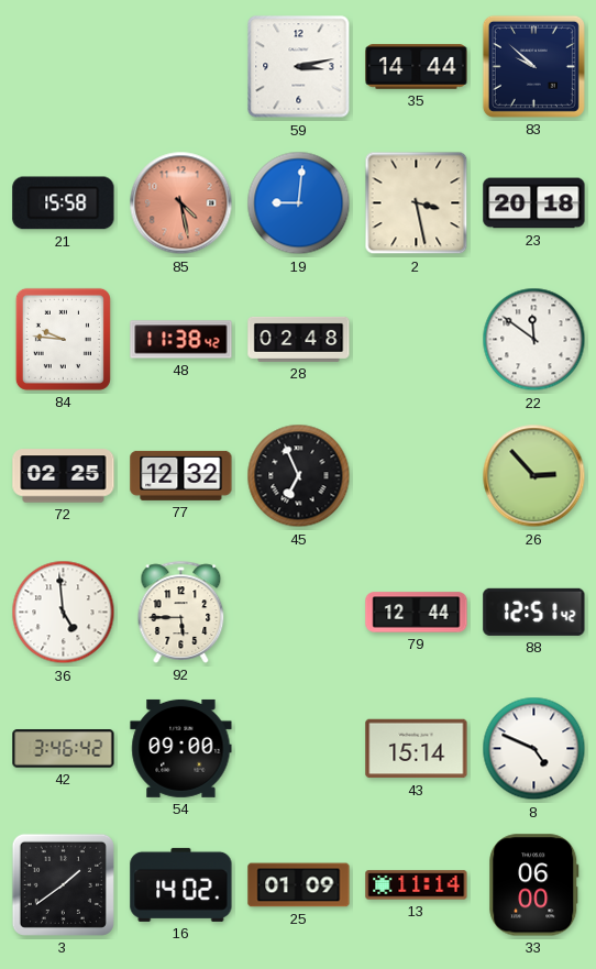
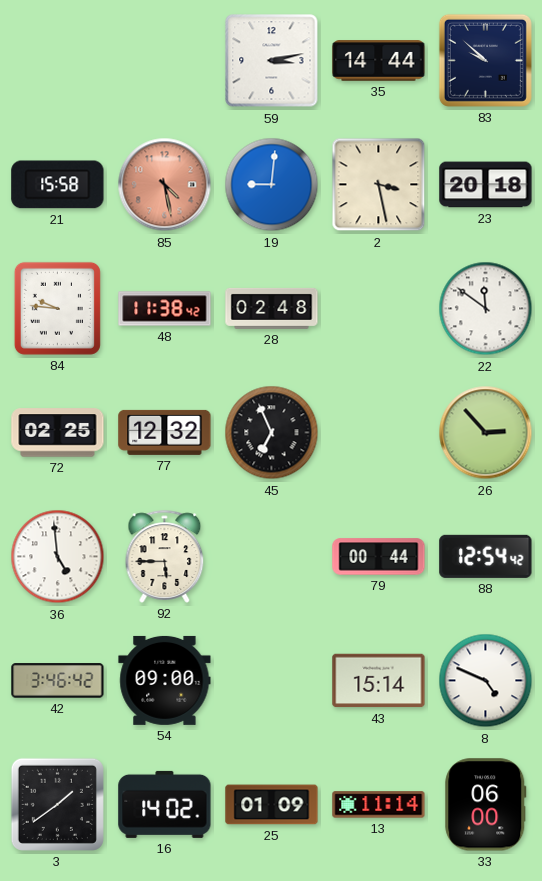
79: 12:44 -> 00:44 (379, 557)
88: 12:51 -> 12:54 (486, 556)
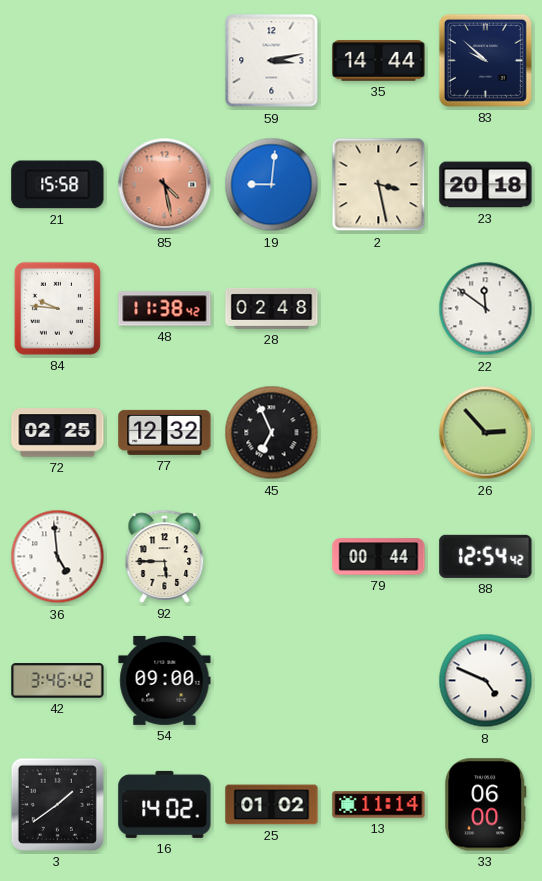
43: 15:14 -> none (379, 681)
25: 01:09 -> 01:02 (272, 805)
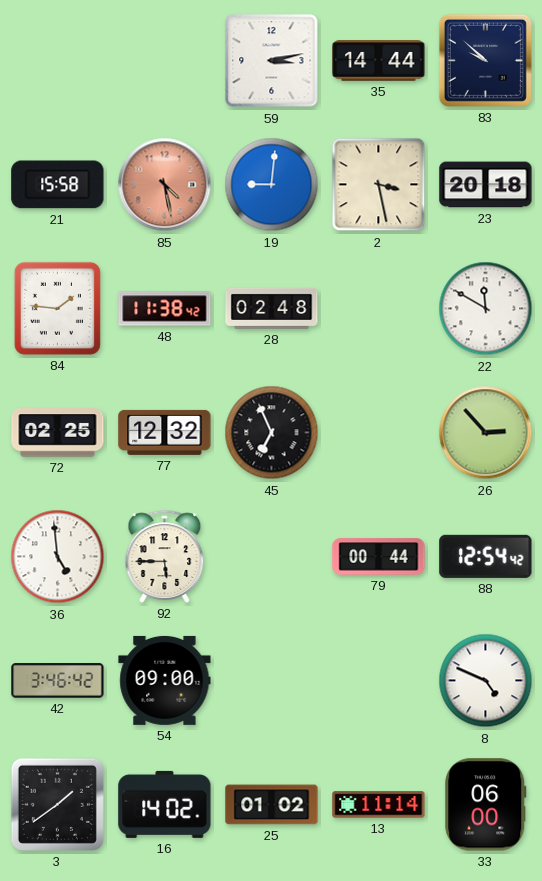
84: 9:46 -> 1:46 (57, 308)
22: 11:51 -> 11:50 (486, 309)
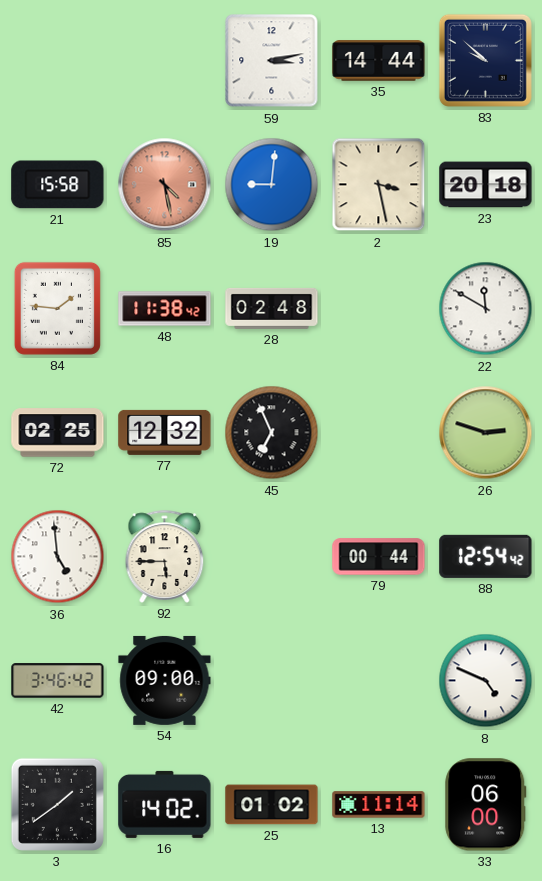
26: 2:53 -> 2:48 (486, 433)
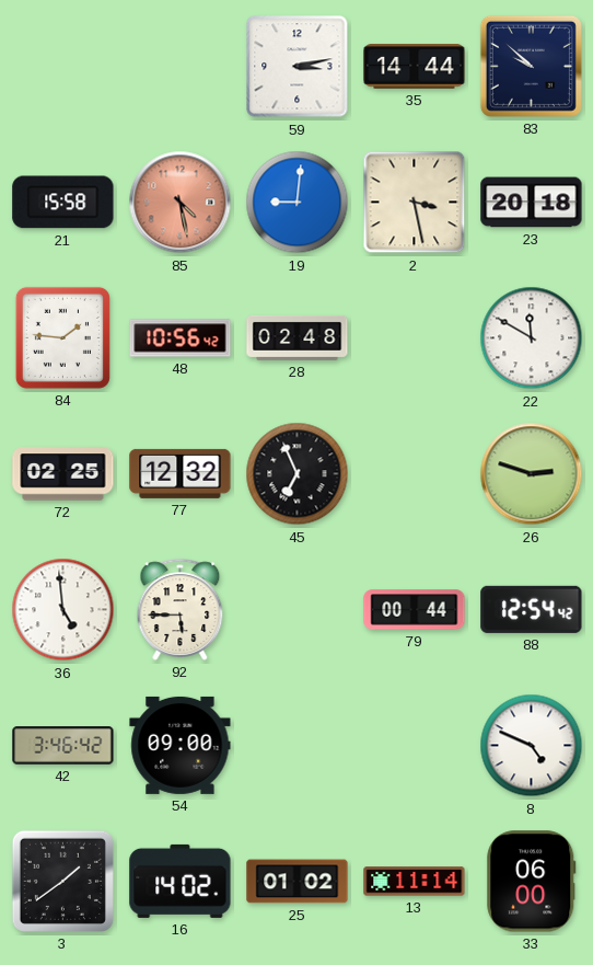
48: 11:38 -> 10:56 (181, 338)
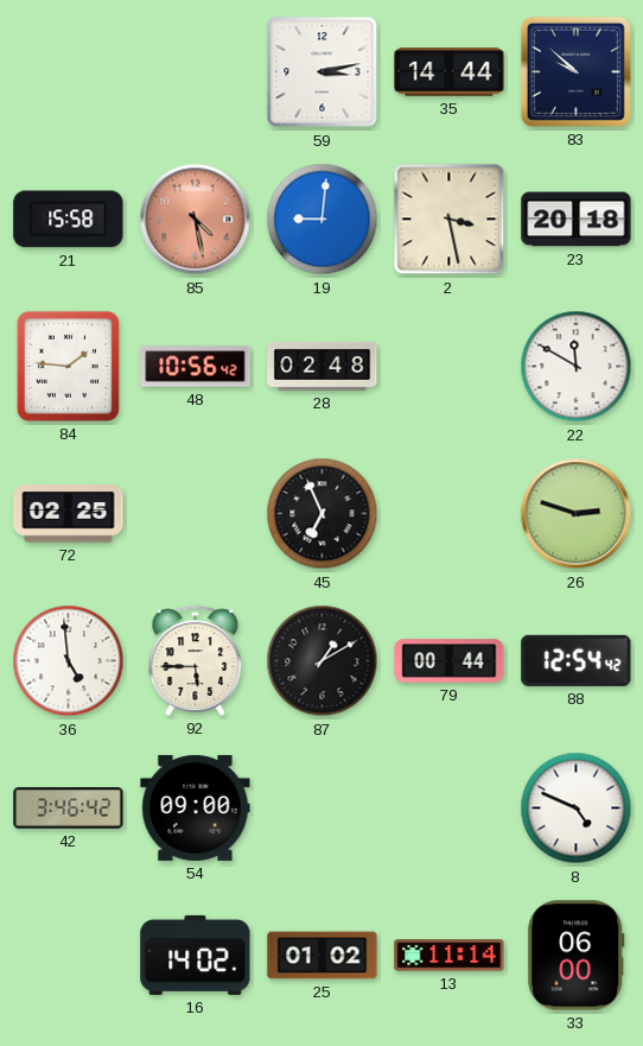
77: 12:32 -> none (181, 473)
87: none -> 1:10 (323, 661)
3: 1:39 -> none (62, 881)
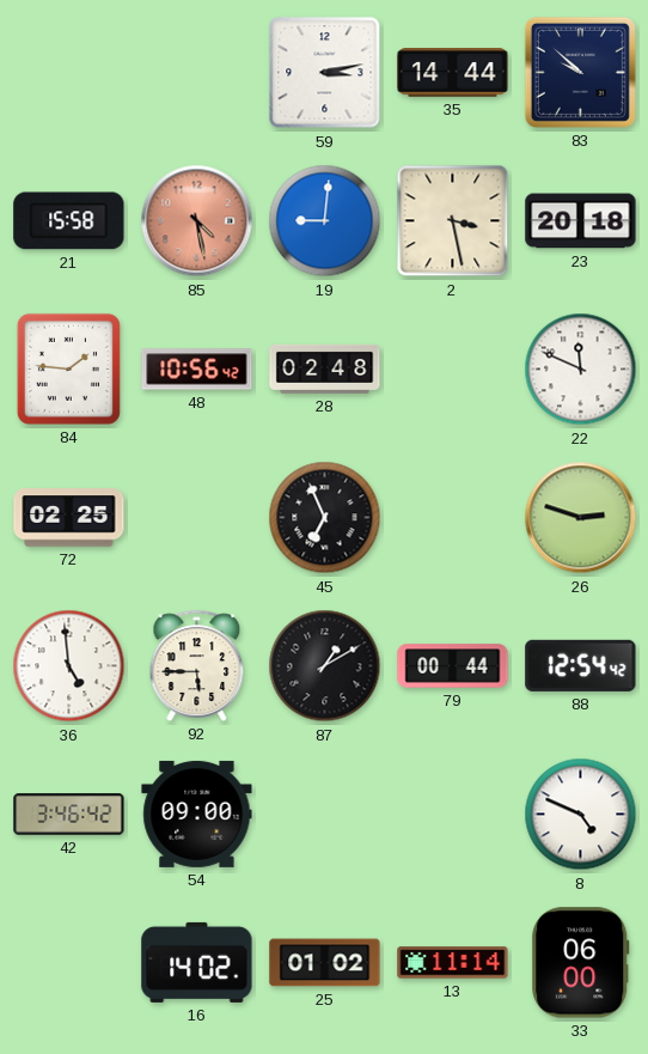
22: 11:50 -> 11:49 (581, 370)
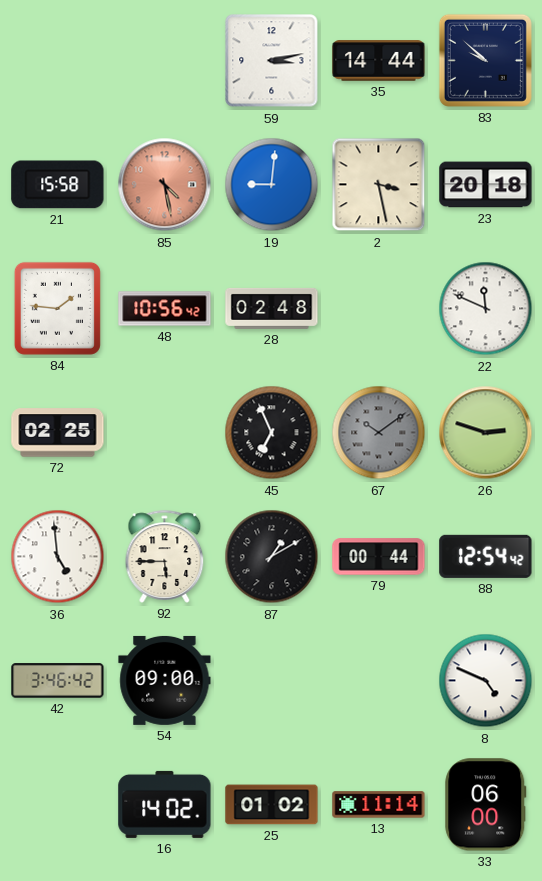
67: none -> 10:09 (379, 433)
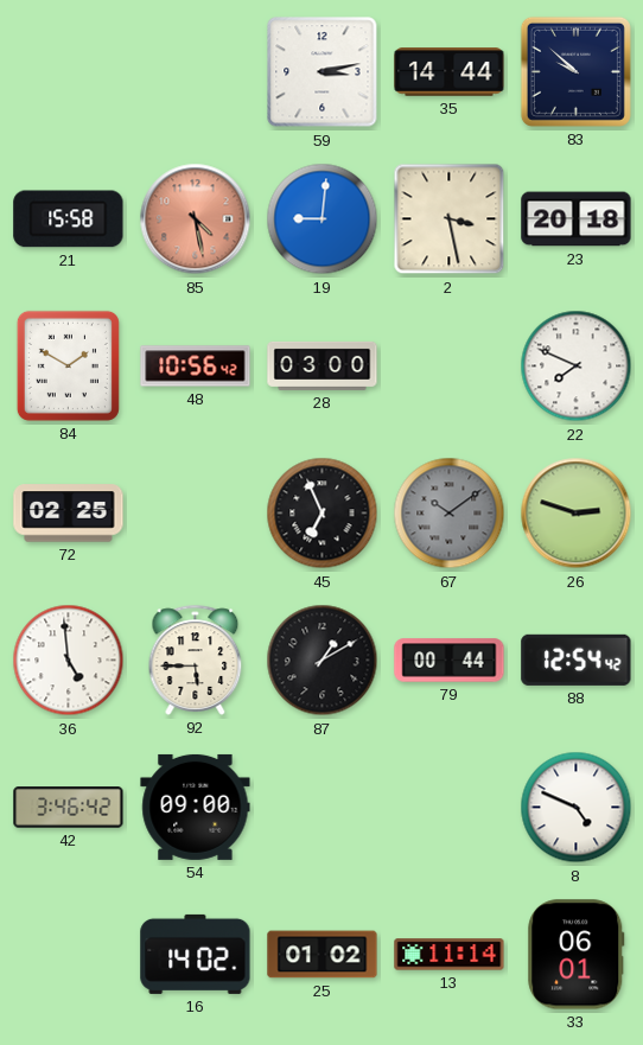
84: 1:46 -> 1:50 (68, 365)
28: 02:48 -> 03:00 (323, 365)
22: 11:49 -> 7:49 (577, 367)
33: 06:00 -> 06:01 (577, 955)
